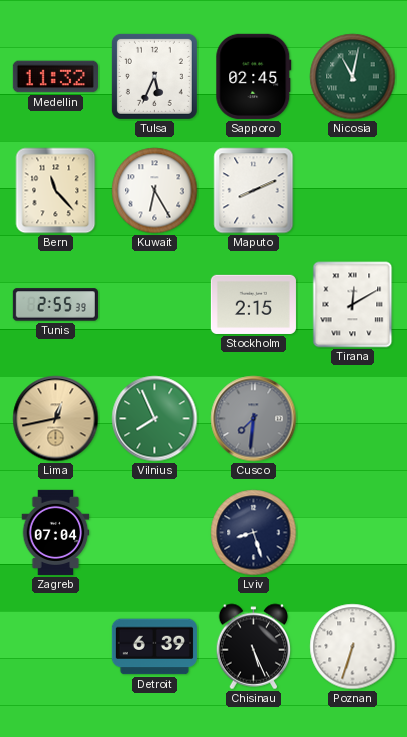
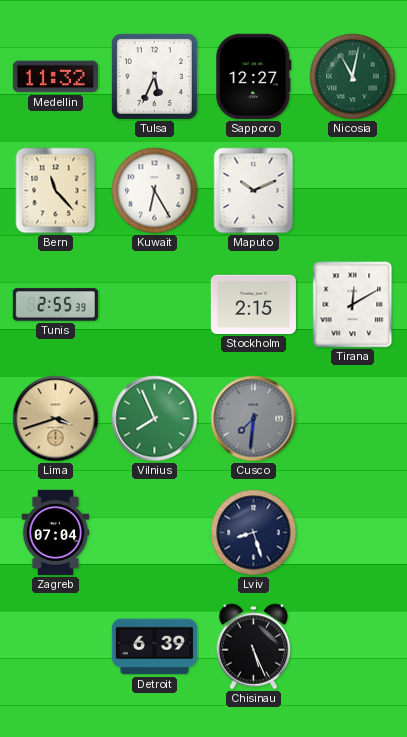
Sapporo: 02:45 -> 12:27 (254, 76)
Maputo: 8:11 -> 10:11 (254, 191)
Lima: 12:43 -> 3:42 (56, 419)
Poznan: 6:33 -> none (353, 647)
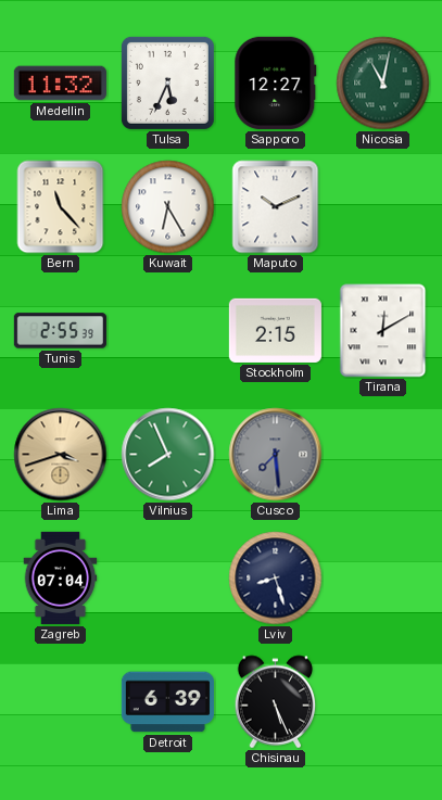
Cusco: 7:31 -> 7:29 (276, 455)
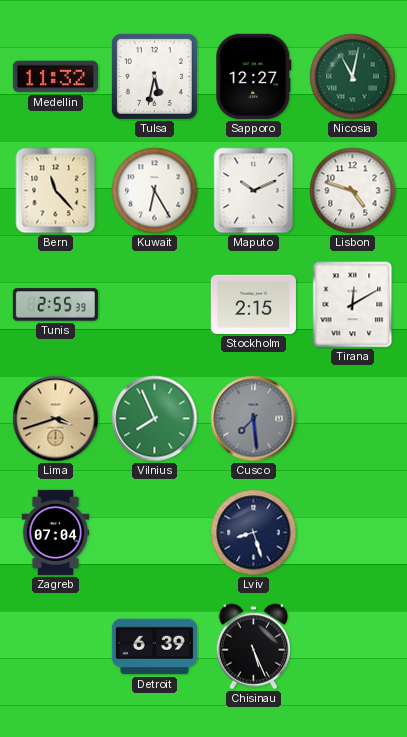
Tulsa: 5:34 -> 5:32 (154, 76)
Lisbon: none -> 4:48 (353, 191)
